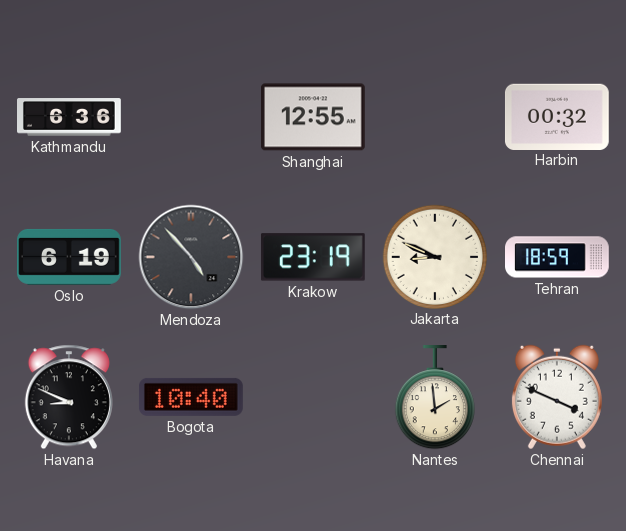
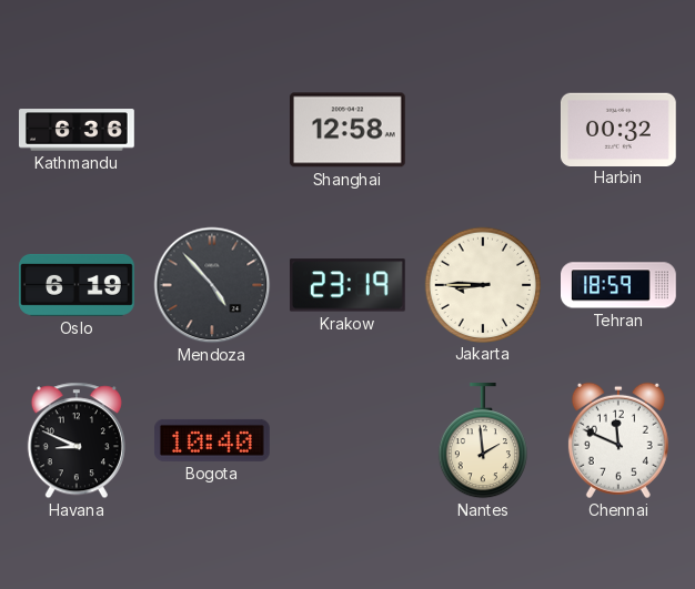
Shanghai: 12:55 -> 12:58 (347, 130)
Jakarta: 8:49 -> 8:45 (482, 284)
Chennai: 3:49 -> 11:49 (618, 440)
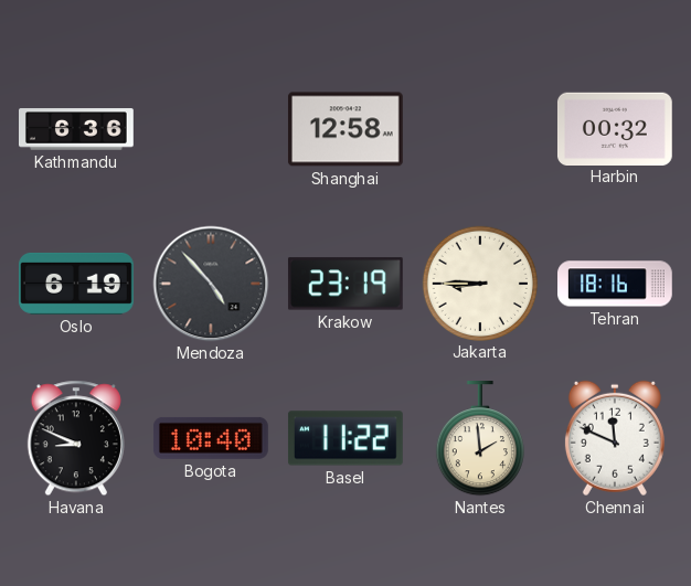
Tehran: 18:59 -> 18:16 (616, 284)
Basel: none -> 11:22 (345, 438)
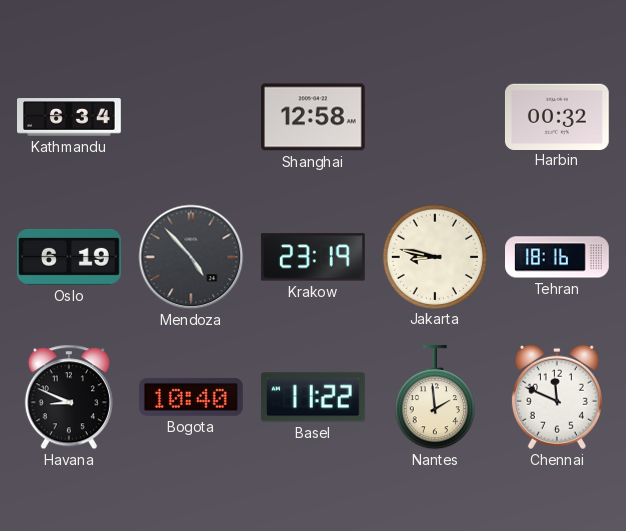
Kathmandu: 6:36 -> 6:34 (70, 117)
Jakarta: 8:45 -> 8:47 (434, 256)
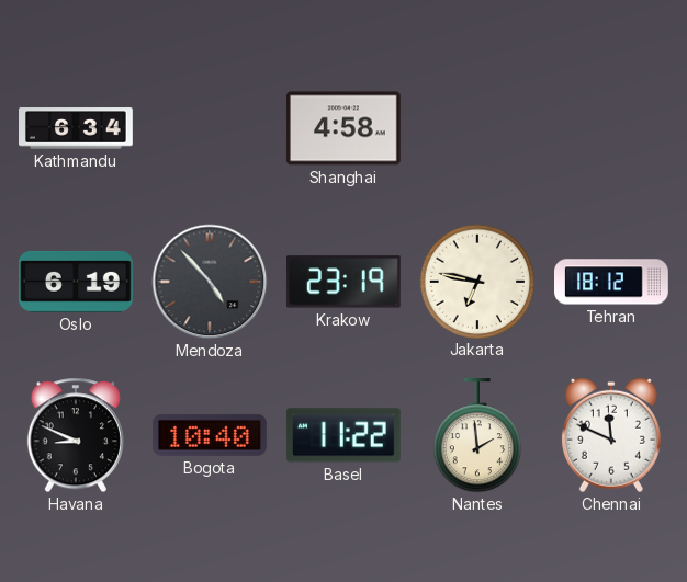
Shanghai: 12:58 -> 4:58 (344, 128)
Harbin: 00:32 -> none (557, 116)
Jakarta: 8:47 -> 6:47 (476, 281)
Tehran: 18:16 -> 18:12 (612, 282)
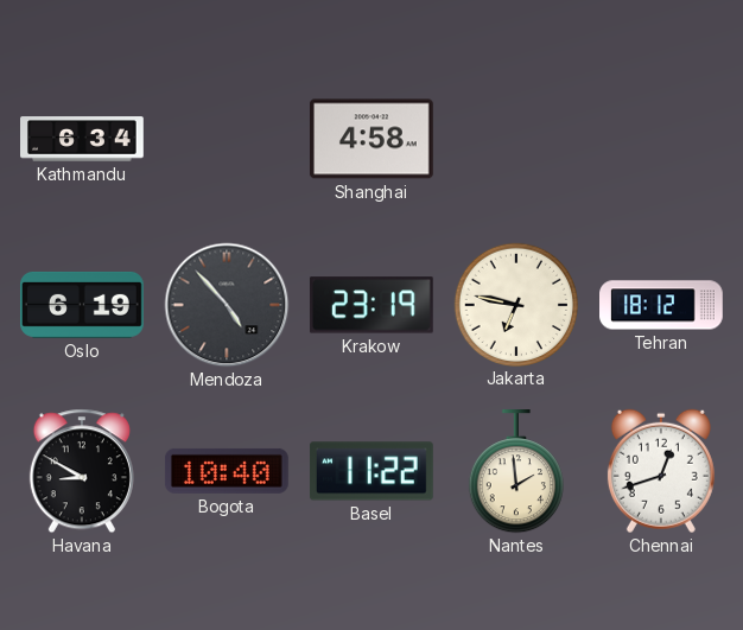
Havana: 8:49 -> 8:50 (82, 471)
Chennai: 11:49 -> 12:42 (661, 471)
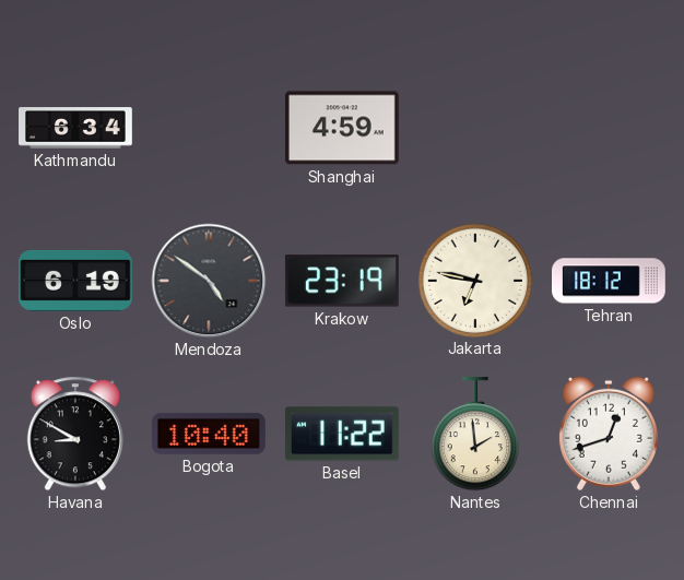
Shanghai: 4:58 -> 4:59 (342, 128)
Mendoza: 4:53 -> 4:51 (209, 281)
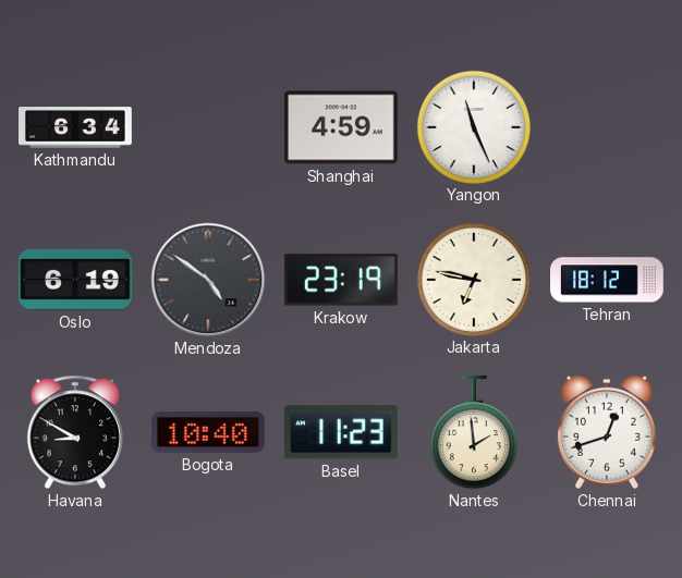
Yangon: none -> 11:26 (473, 126)
Basel: 11:22 -> 11:23 (341, 432)
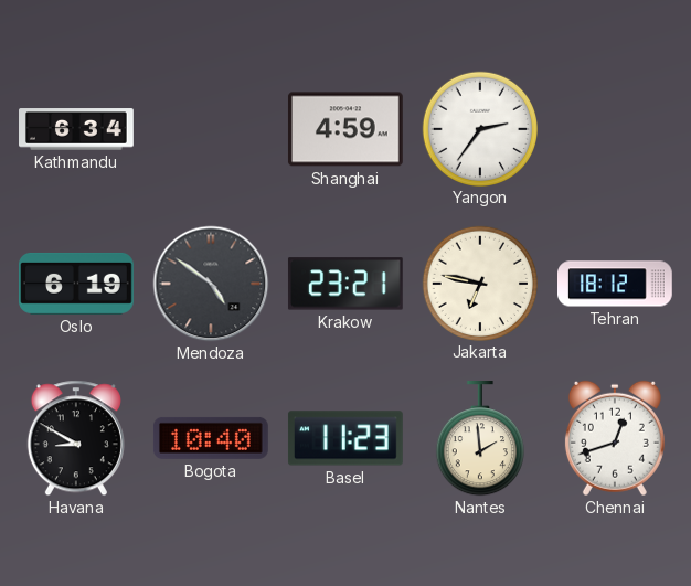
Yangon: 11:26 -> 2:36 (479, 128)
Krakow: 23:19 -> 23:21 (345, 284)
